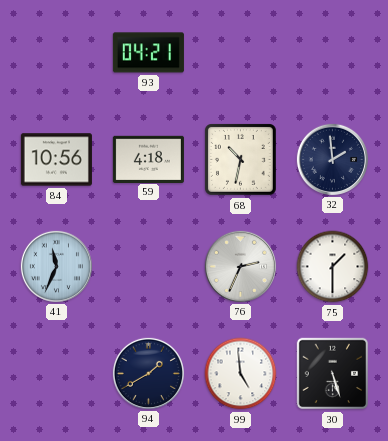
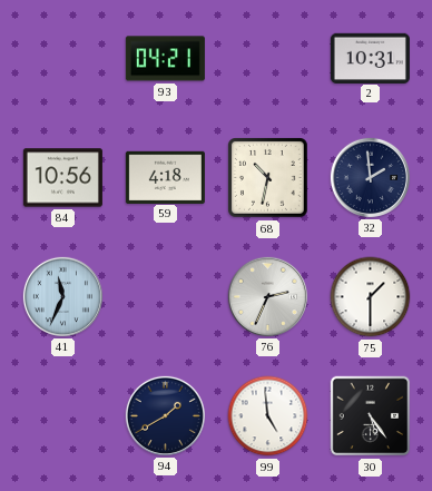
2: none -> 10:31 (370, 58)
30: 5:27 -> 5:24 (371, 416)
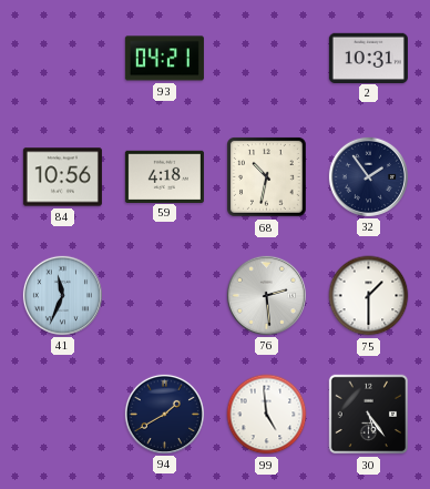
32: 1:59 -> 1:54 (368, 176)
76: 2:34 -> 2:29 (266, 295)
